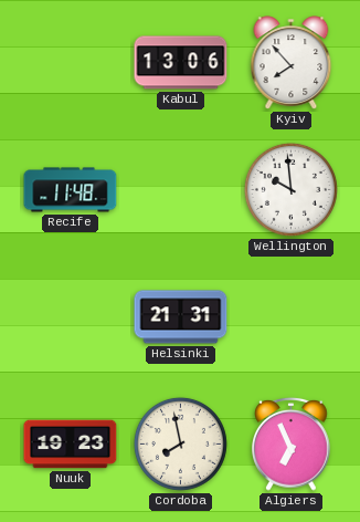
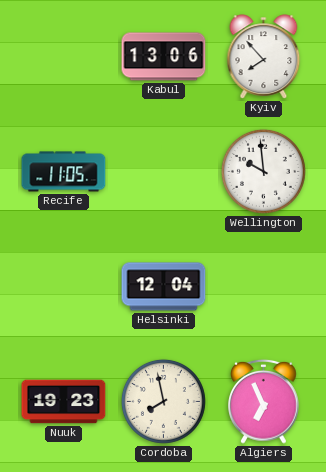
Recife: 11:48 -> 11:05 (64, 172)
Helsinki: 21:31 -> 12:04 (164, 287)
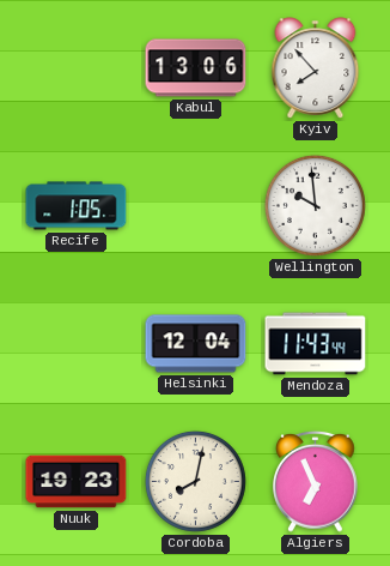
Recife: 11:05 -> 1:05 (77, 206)
Mendoza: none -> 11:43 (316, 344)
Cordoba: 7:58 -> 8:02 (195, 481)
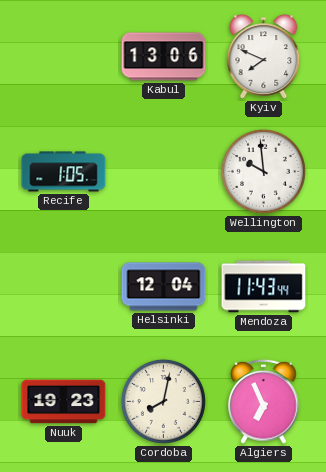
Kyiv: 7:53 -> 7:49 (264, 57)
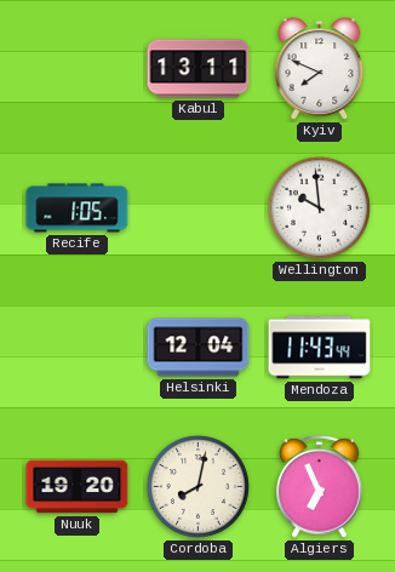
Kabul: 13:06 -> 13:11 (199, 69)
Nuuk: 19:23 -> 19:20 (78, 487)
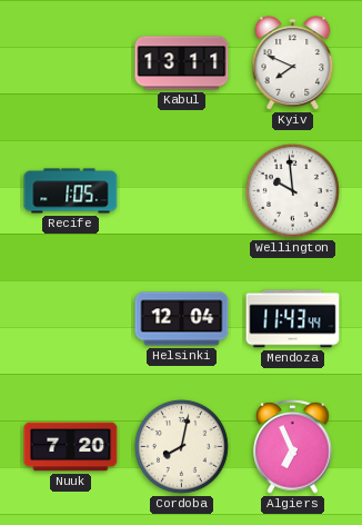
Nuuk: 19:20 -> 7:20 (71, 447)
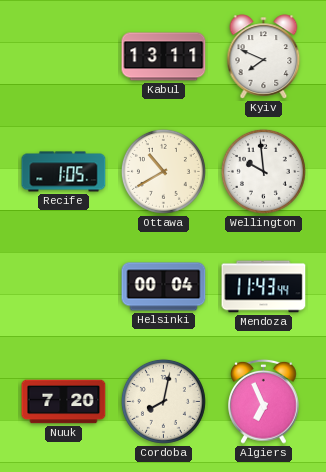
Ottawa: none -> 10:40 (163, 171)
Helsinki: 12:04 -> 00:04 (164, 287)
